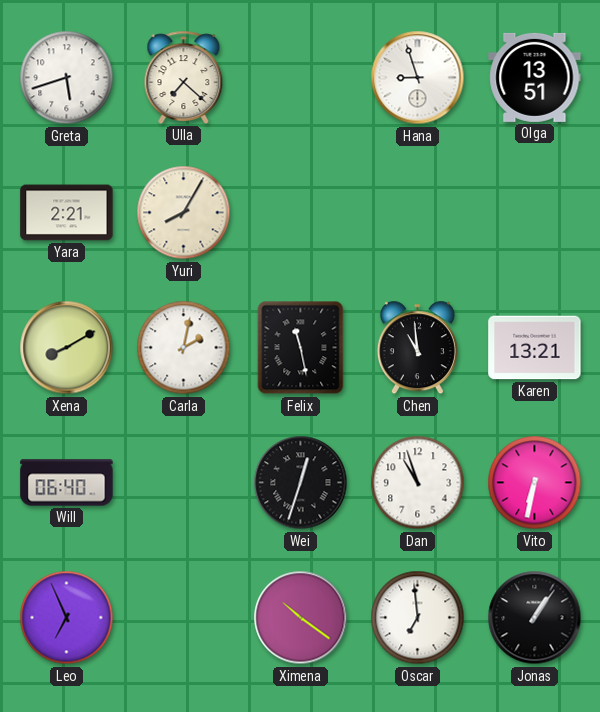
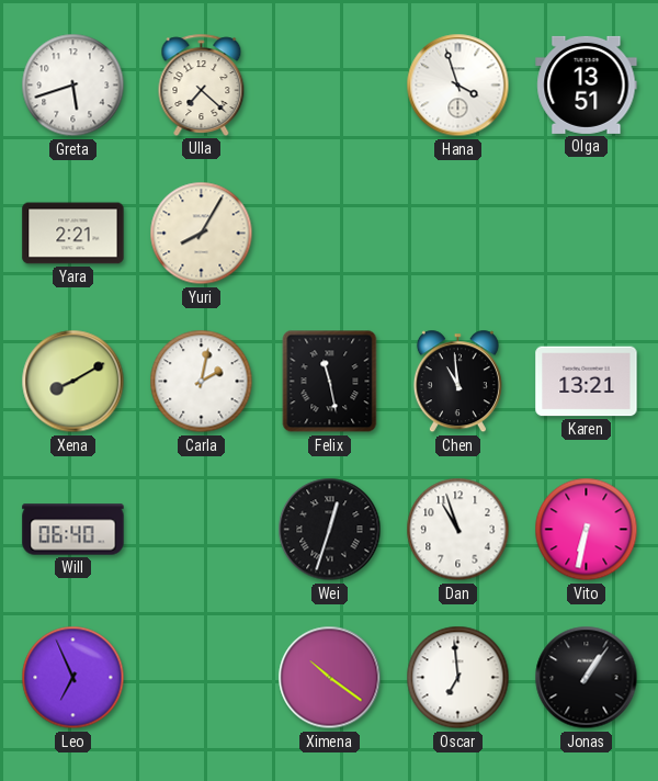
Hana: 8:57 -> 3:57 (458, 86)
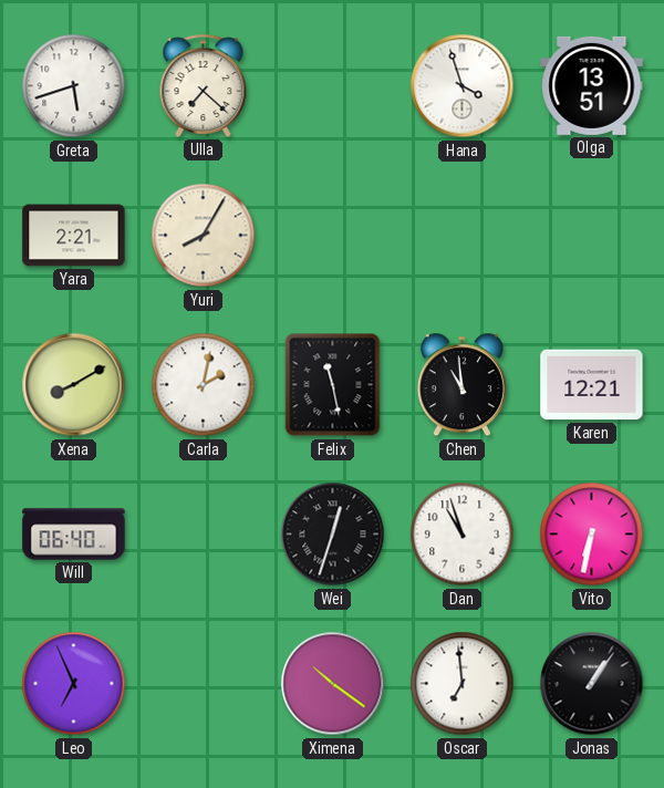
Karen: 13:21 -> 12:21 (592, 385)
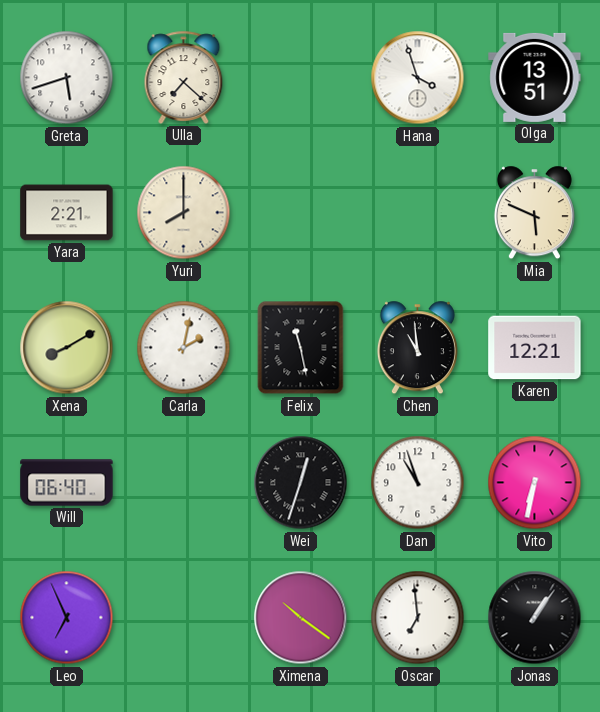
Yuri: 8:05 -> 8:00 (184, 213)
Mia: none -> 5:49 (534, 213)
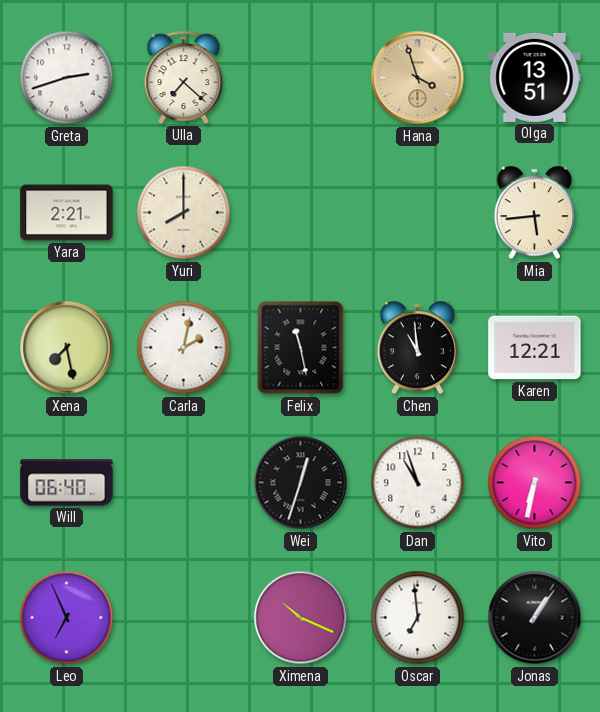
Greta: 5:42 -> 2:42 (67, 78)
Hana dial: white -> champagne (418, 78)
Mia: 5:49 -> 5:44 (534, 213)
Xena: 8:10 -> 7:28 (67, 348)
Ximena: 10:21 -> 10:19 (301, 618)
